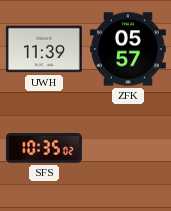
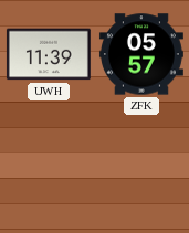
SFS: 10:35 -> none (44, 148)
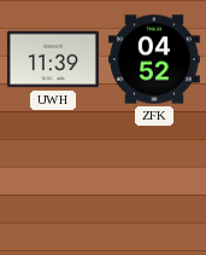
ZFK: 05:57 -> 04:52 (154, 59)
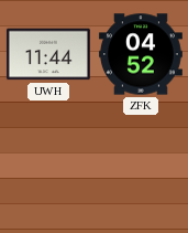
UWH: 11:39 -> 11:44 (48, 54)
